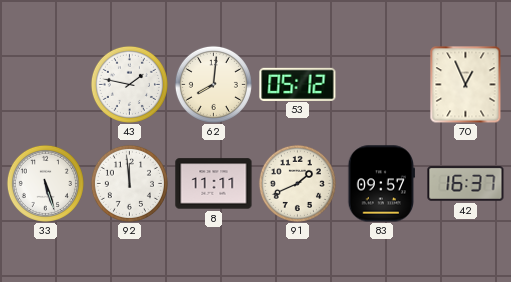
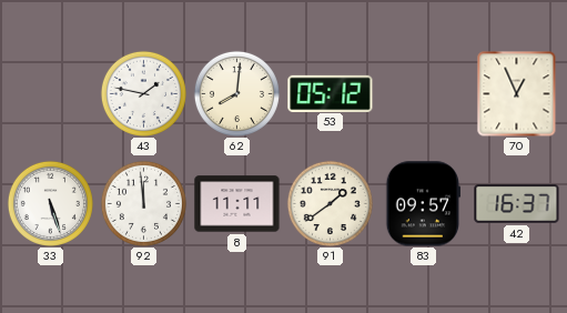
91: 1:41 -> 1:39 (330, 203)
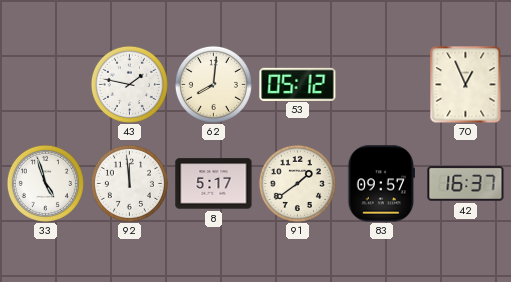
33: 5:27 -> 4:57 (45, 183)
8: 11:11 -> 5:17 (214, 184)
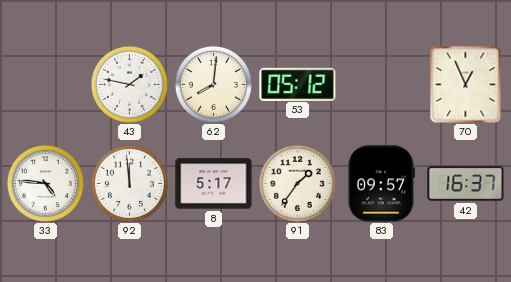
33: 4:57 -> 4:46 (45, 183)
91: 1:39 -> 1:36 (297, 183)
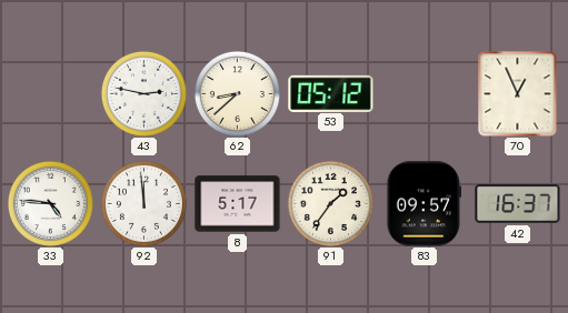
43: 1:47 -> 2:47 (143, 93)
62: 8:01 -> 8:38 (237, 93)
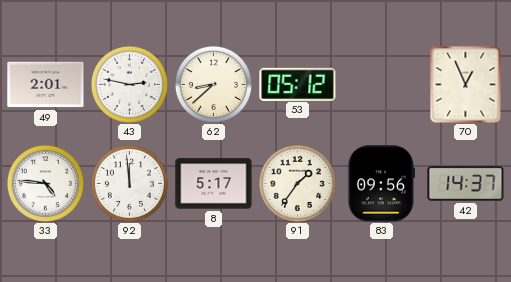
49: none -> 2:01 (46, 85)
83: 09:57 -> 09:56 (381, 184)
42: 16:37 -> 14:37 (466, 184)
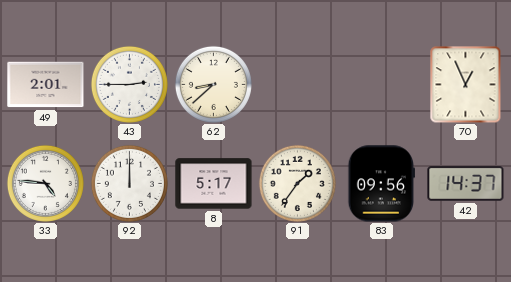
43: 2:47 -> 2:45 (129, 84)
53: 05:12 -> none (298, 84)
92: 11:59 -> 12:00 (129, 183)
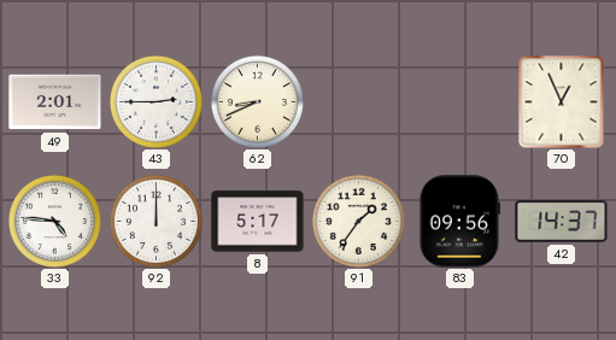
62: 8:38 -> 8:41 (257, 101)
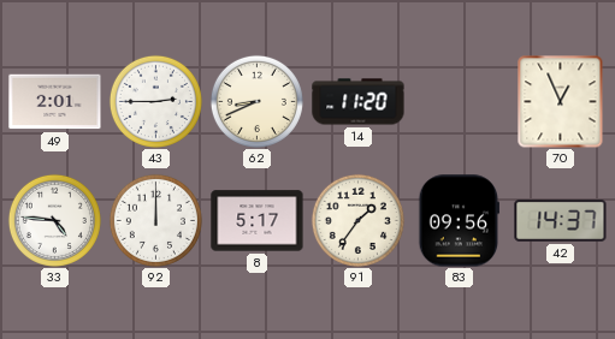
14: none -> 11:20 (359, 102)
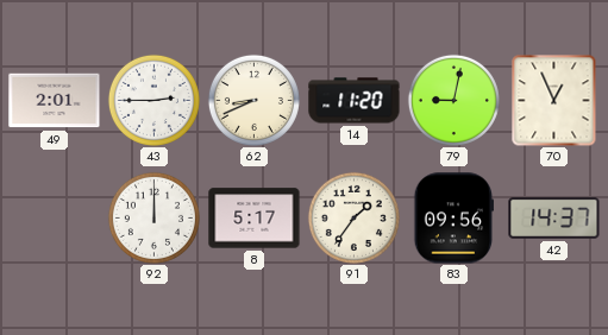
79: none -> 9:02 (453, 100)
33: 4:46 -> none (54, 220)
